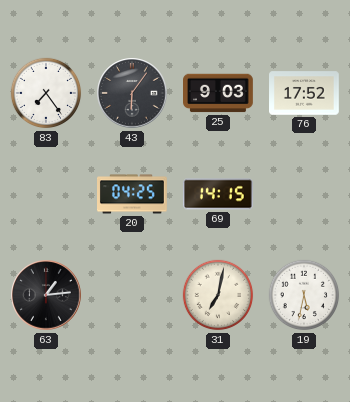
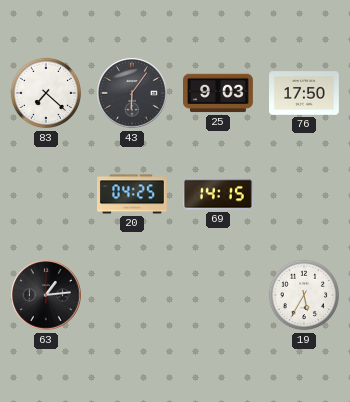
83: 7:24 -> 7:22 (46, 93)
76: 17:52 -> 17:50 (305, 93)
31: 7:02 -> none (218, 295)
19: 5:32 -> 5:35 (304, 295)
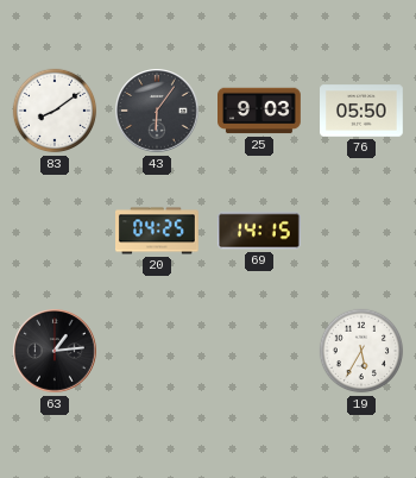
83: 7:22 -> 8:09 (55, 111)
76: 17:50 -> 05:50 (363, 111)
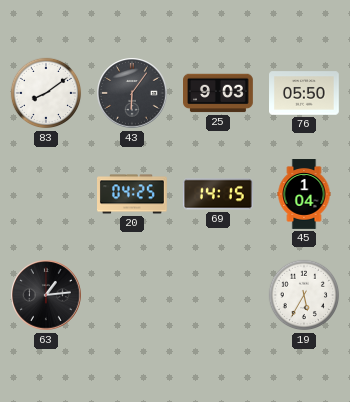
45: none -> 1:04 (304, 194)
